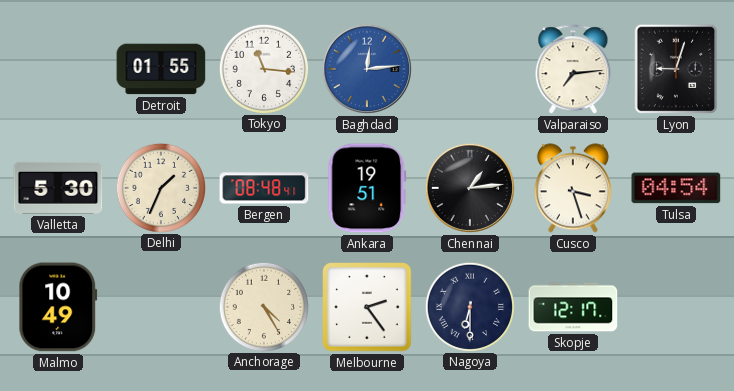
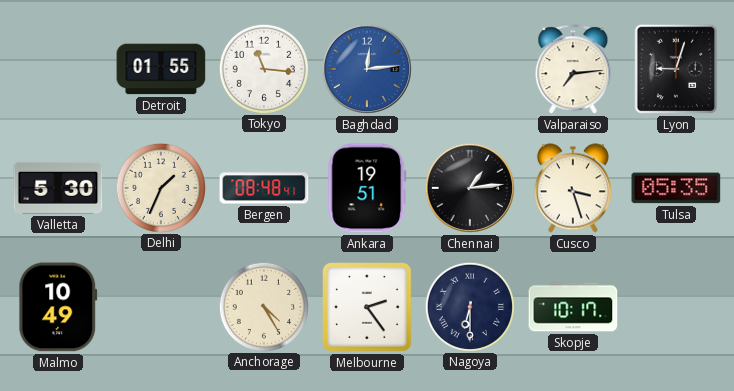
Tulsa: 04:54 -> 05:35 (676, 188)
Skopje: 12:17 -> 10:17 (573, 307)
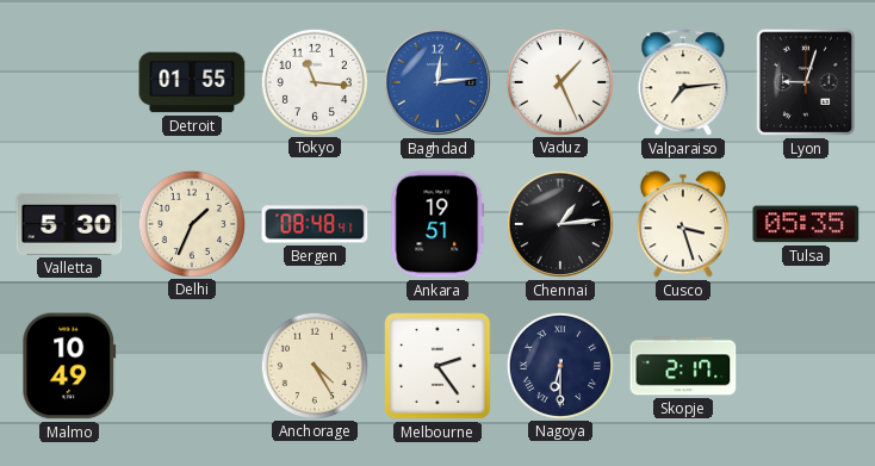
Vaduz: none -> 1:26 (559, 81)
Skopje: 10:17 -> 2:17 (683, 366)
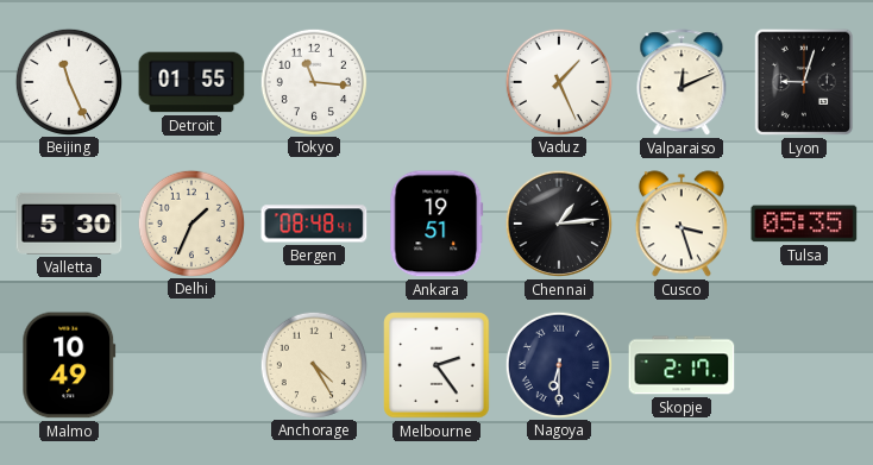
Beijing: none -> 11:26 (68, 81)
Baghdad: 12:14 -> none (437, 82)
Valparaiso: 7:14 -> 12:11 (682, 83)
